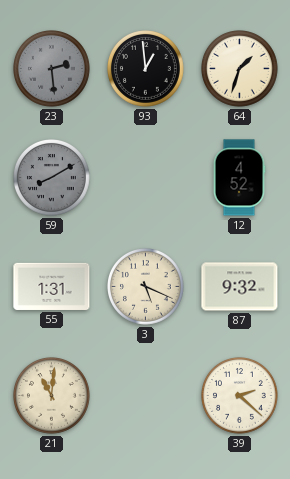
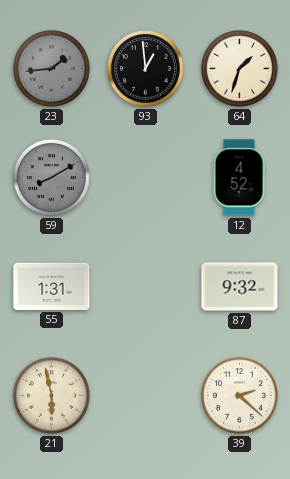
23: 2:29 -> 1:44 (52, 69)
3: 5:19 -> none (146, 287)
21: 11:01 -> 5:58 (52, 396)
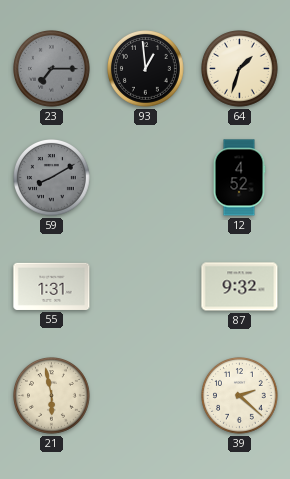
23: 1:44 -> 7:15 (52, 69)
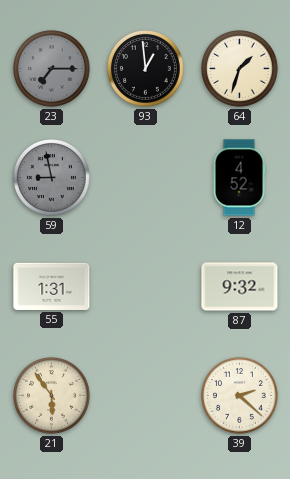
59: 8:10 -> 8:58 (52, 178)
21: 5:58 -> 5:54 (52, 396)
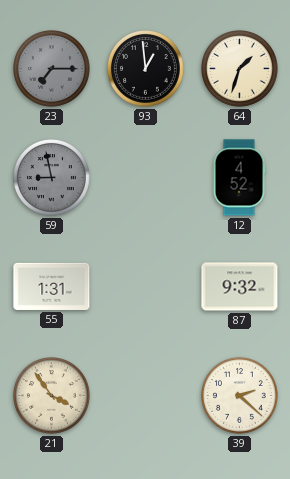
21: 5:54 -> 3:54 (52, 396)
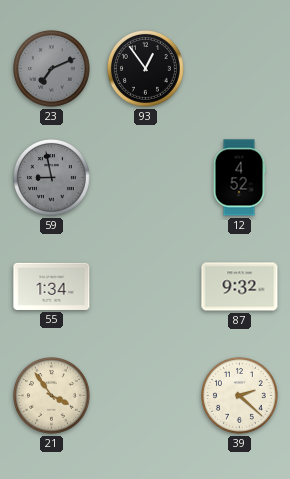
23: 7:15 -> 7:11 (52, 69)
93: 12:59 -> 12:54 (146, 69)
64: 1:33 -> none (240, 69)
55: 1:31 -> 1:34 (52, 286)
